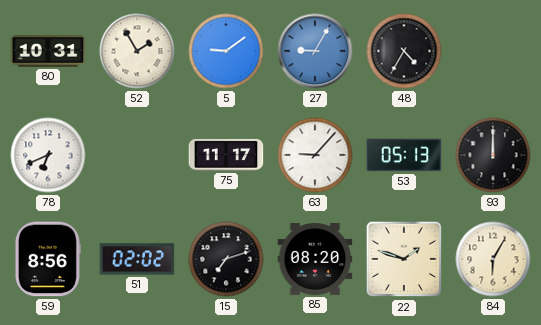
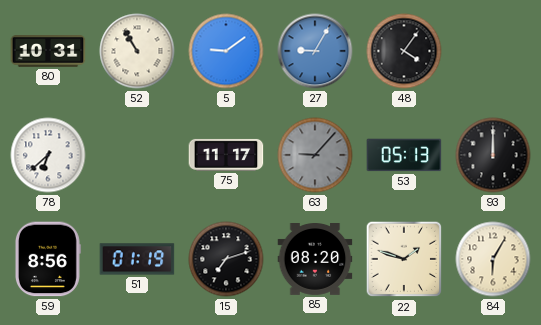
52: 1:55 -> 10:55 (137, 51)
48: 4:35 -> 4:06 (404, 51)
78: 6:41 -> 6:38 (48, 155)
63 dial: white -> grey (315, 155)
51: 02:02 -> 01:19 (137, 259)
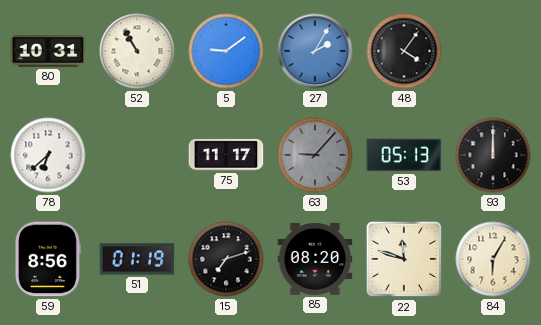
27: 9:05 -> 2:05 (315, 51)
22: 1:48 -> 11:48 (404, 259)
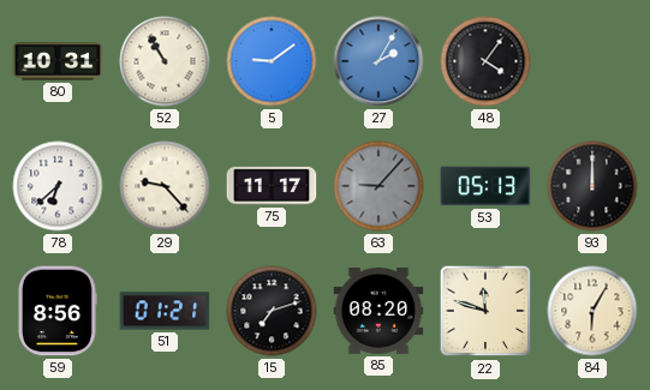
29: none -> 9:23 (165, 186)
51: 01:19 -> 01:21 (165, 311)
